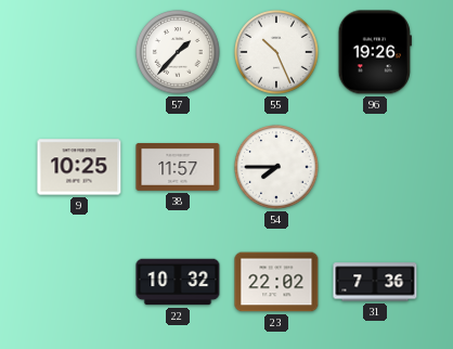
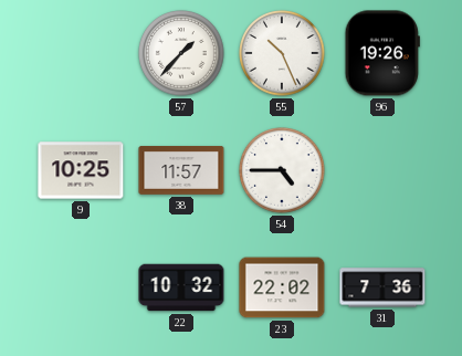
54: 7:45 -> 4:45 (282, 170)
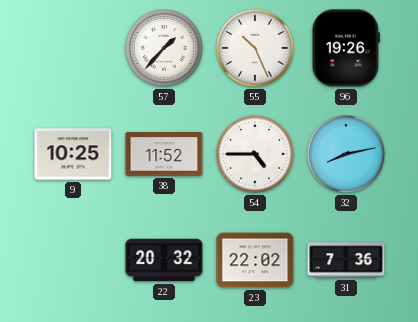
38: 11:57 -> 11:52 (164, 155)
32: none -> 8:13 (346, 154)
22: 10:32 -> 20:32 (164, 260)
